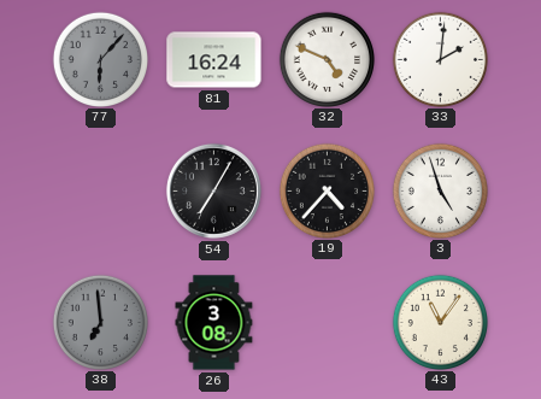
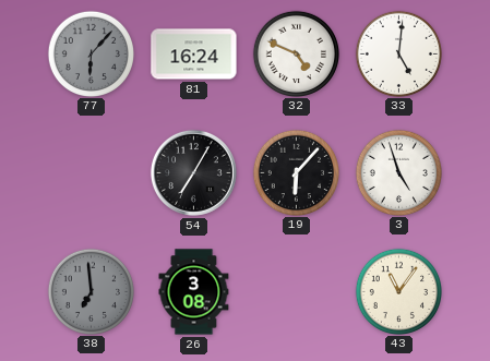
33: 2:01 -> 5:01 (398, 53)
19: 4:37 -> 6:07 (296, 172)
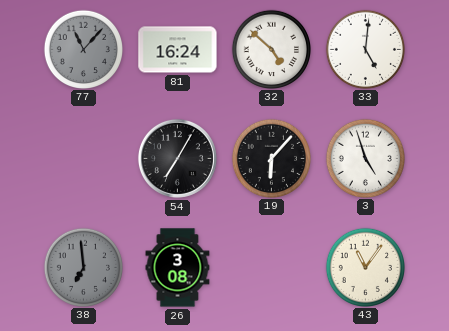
77: 6:07 -> 11:07 (83, 49)
32: 4:49 -> 4:52 (271, 49)
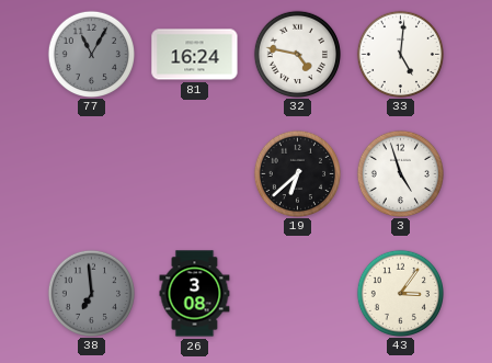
77: 11:07 -> 11:05 (91, 54)
32: 4:52 -> 4:47 (297, 54)
54: 7:05 -> none (177, 158)
19: 6:07 -> 6:38 (297, 173)
43: 11:06 -> 3:06 (400, 293)
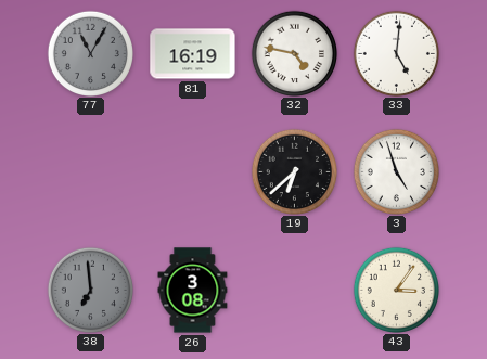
81: 16:24 -> 16:19 (193, 54)
